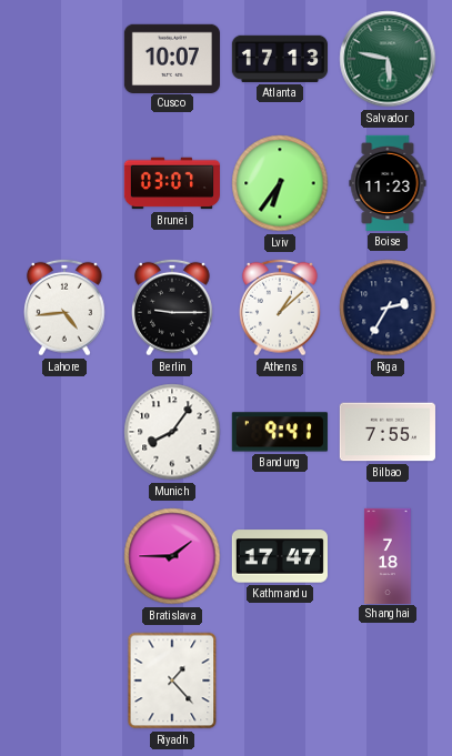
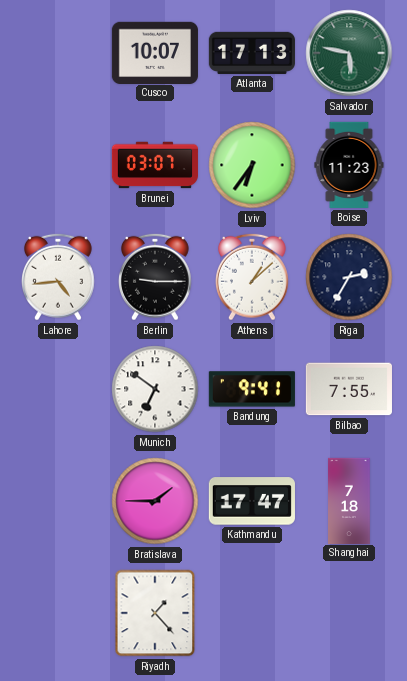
Munich: 8:06 -> 6:51 (155, 389)
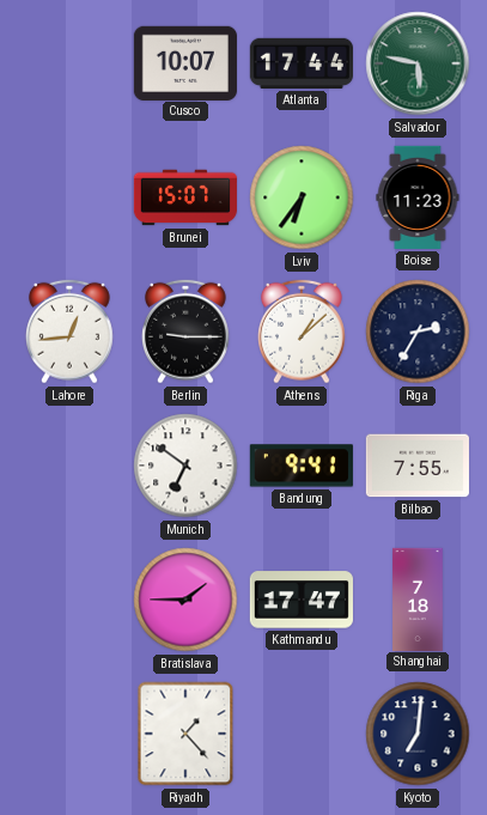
Atlanta: 17:13 -> 17:44 (302, 63)
Brunei: 03:07 -> 15:07 (185, 197)
Lahore: 4:44 -> 12:44 (71, 332)
Kyoto: none -> 7:01 (418, 734)
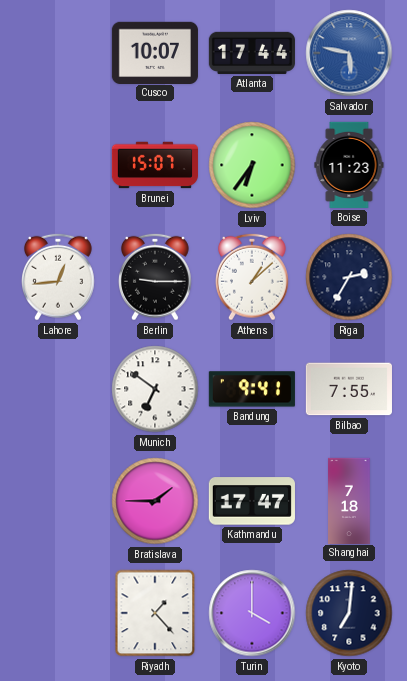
Salvador dial: green -> blue (349, 53)
Turin: none -> 4:00 (252, 613)
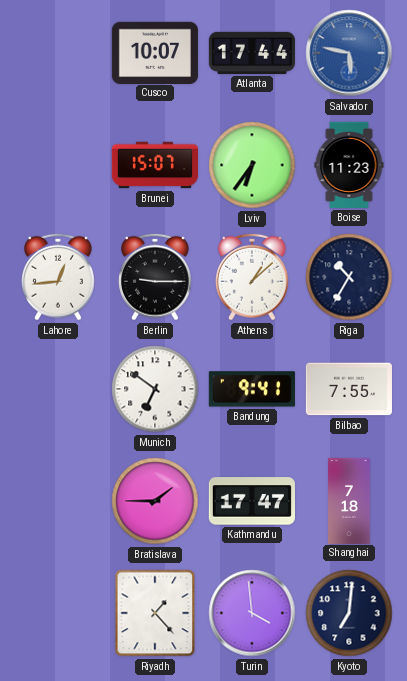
Riga: 2:35 -> 10:35 (349, 277)
Turin: 4:00 -> 3:59 (252, 613)
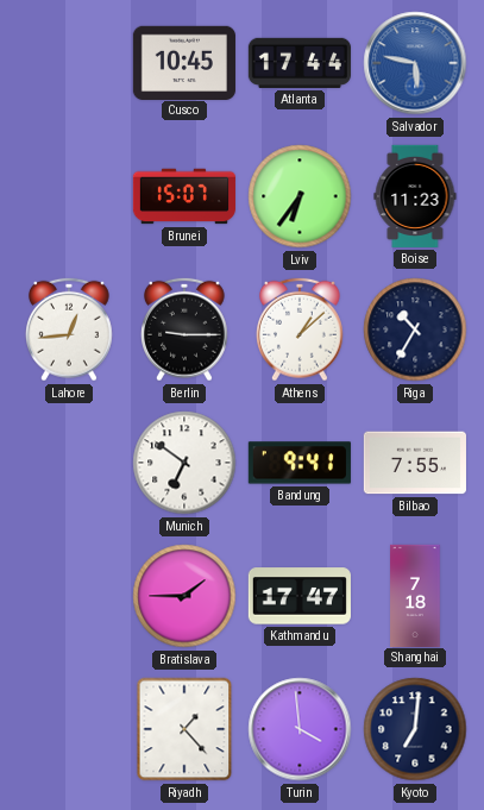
Cusco: 10:07 -> 10:45 (184, 62)
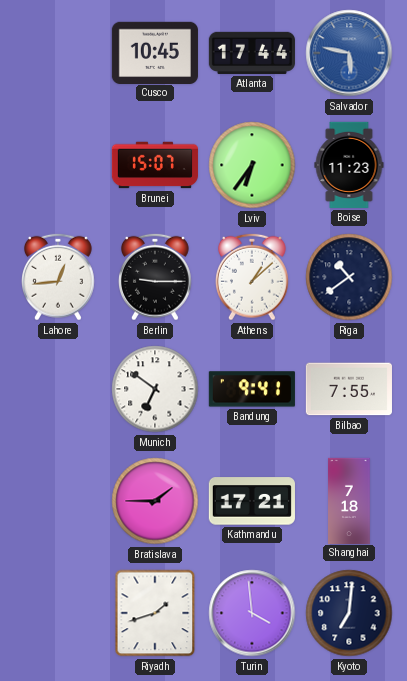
Riga: 10:35 -> 10:39 (349, 277)
Kathmandu: 17:47 -> 17:21 (252, 501)
Riyadh: 1:23 -> 1:42 (155, 613)
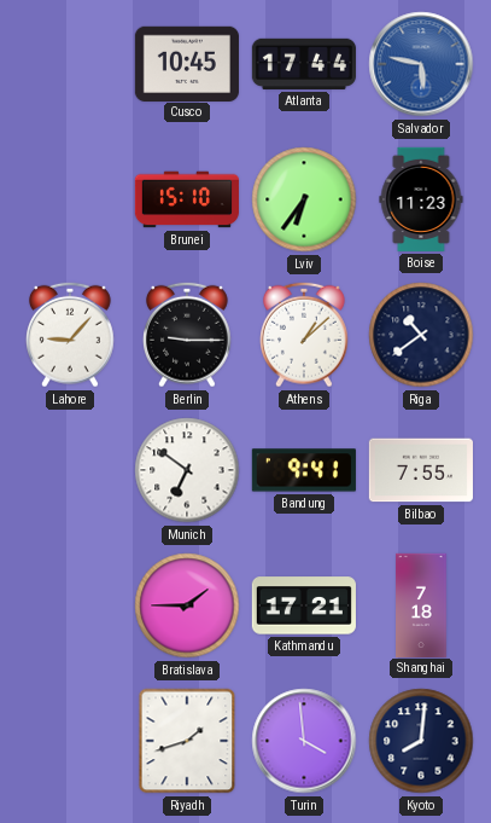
Brunei: 15:07 -> 15:10 (187, 199)
Lahore: 12:44 -> 9:07 (71, 335)
Kyoto: 7:01 -> 8:01 (421, 741)
